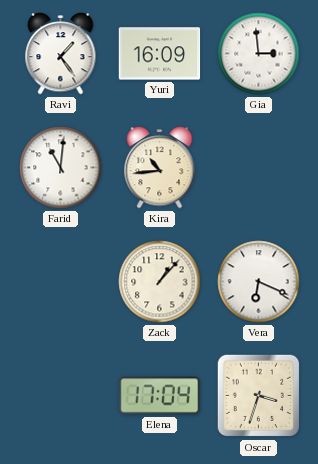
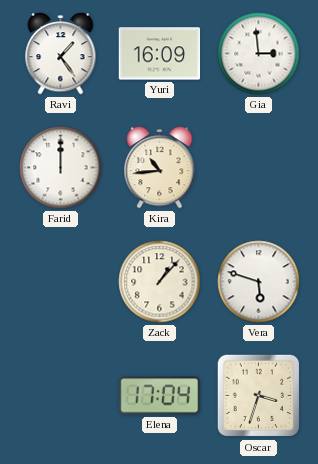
Farid: 11:01 -> 12:00 (61, 168)
Vera: 6:19 -> 5:48 (259, 282)
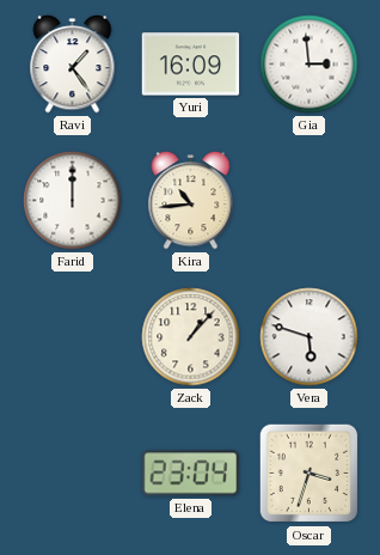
Elena: 17:04 -> 23:04 (191, 474)
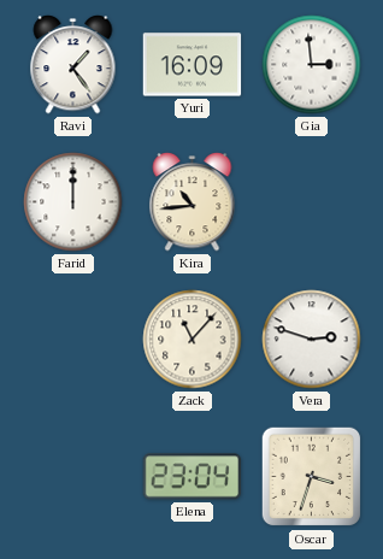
Zack: 1:07 -> 11:07 (193, 340)
Vera: 5:48 -> 2:48 (312, 340)
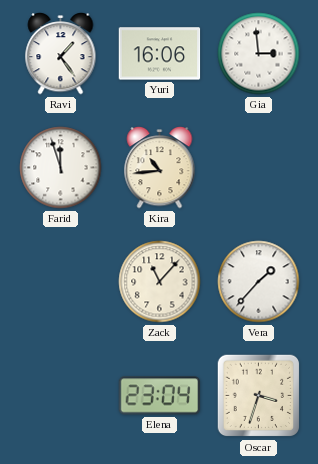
Yuri: 16:09 -> 16:06 (160, 54)
Farid: 12:00 -> 11:57 (61, 168)
Vera: 2:48 -> 1:37 (259, 282)
